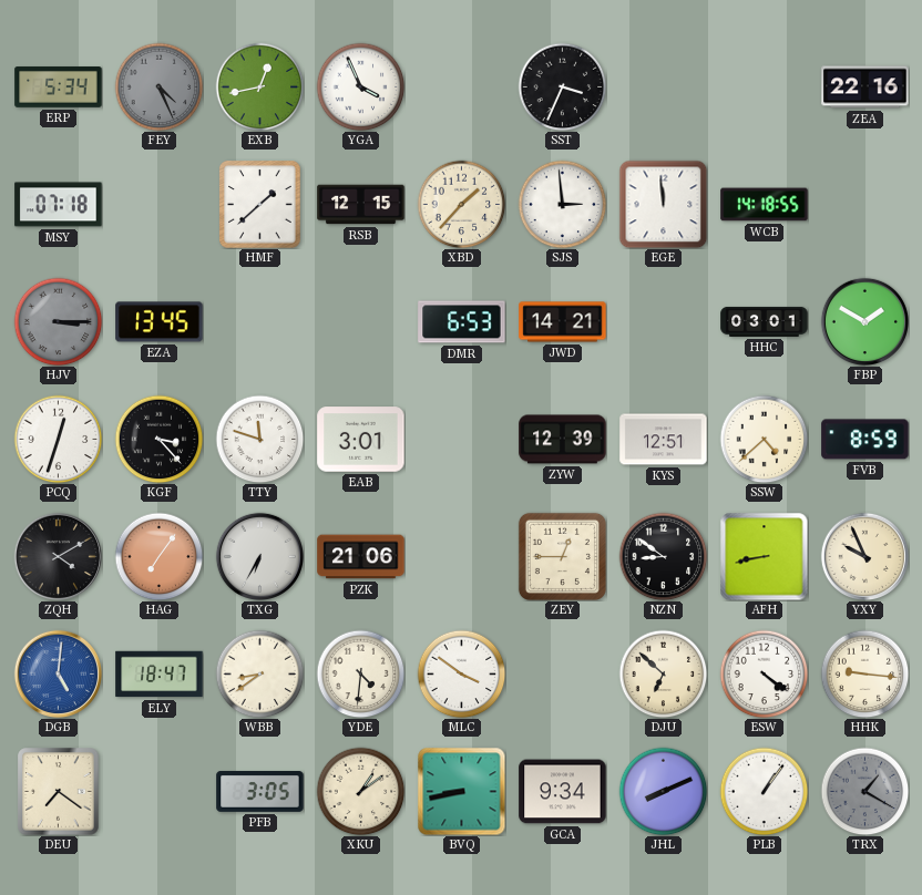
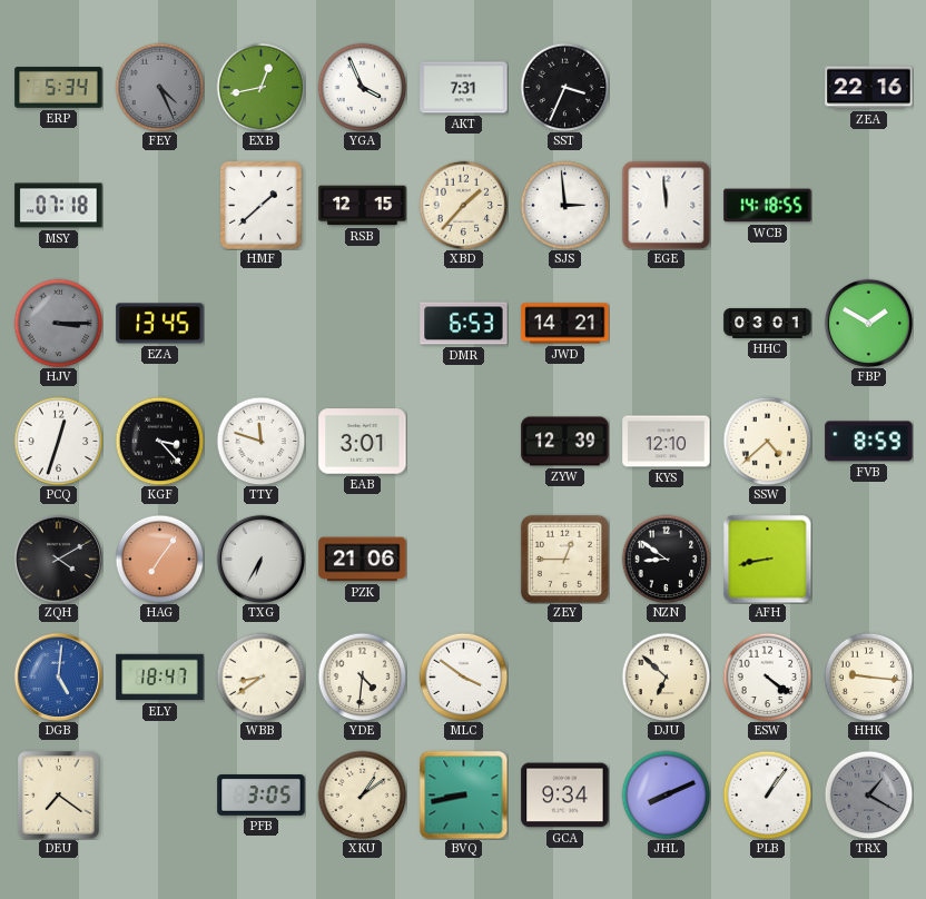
AKT: none -> 7:31 (464, 88)
KYS: 12:51 -> 12:10 (667, 442)
YXY: 9:56 -> none (864, 556)
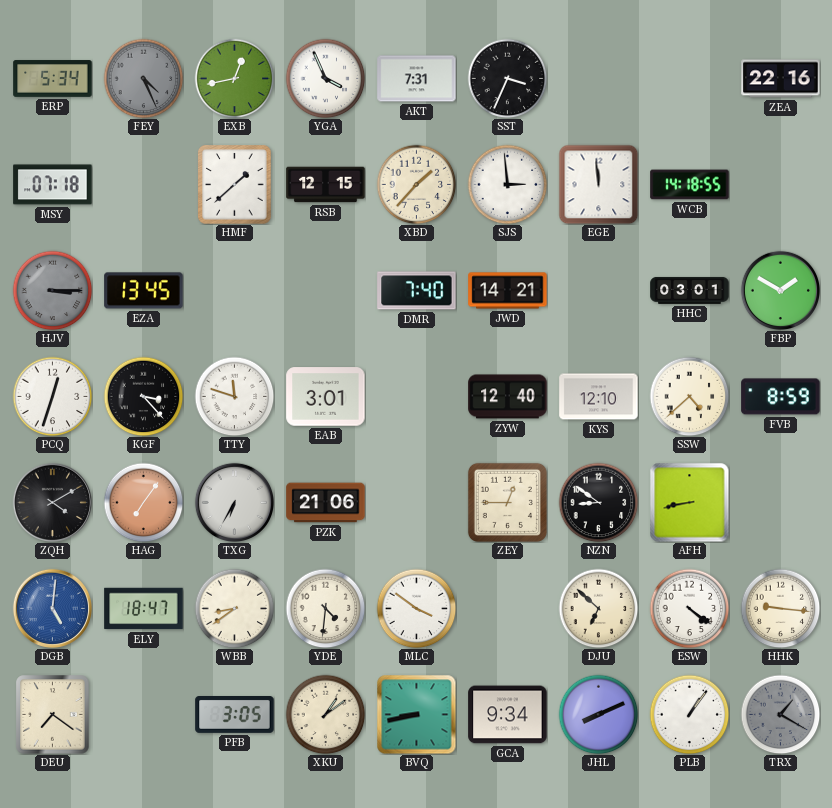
DMR: 6:53 -> 7:40 (417, 291)
ZYW: 12:39 -> 12:40 (508, 397)
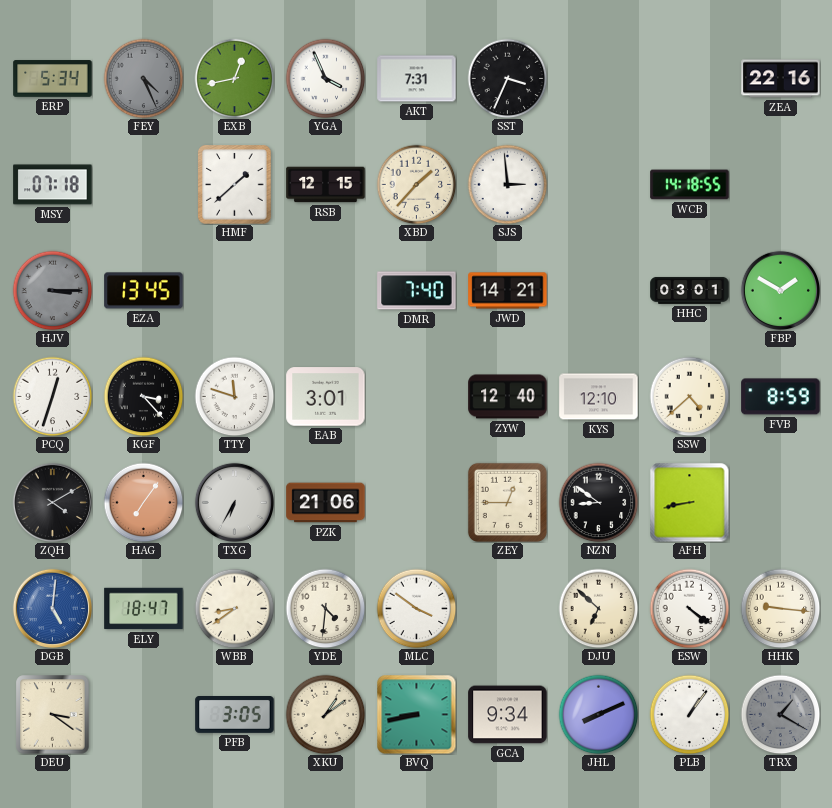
EGE: 11:59 -> none (598, 184)
DEU: 7:21 -> 3:21 (53, 715)
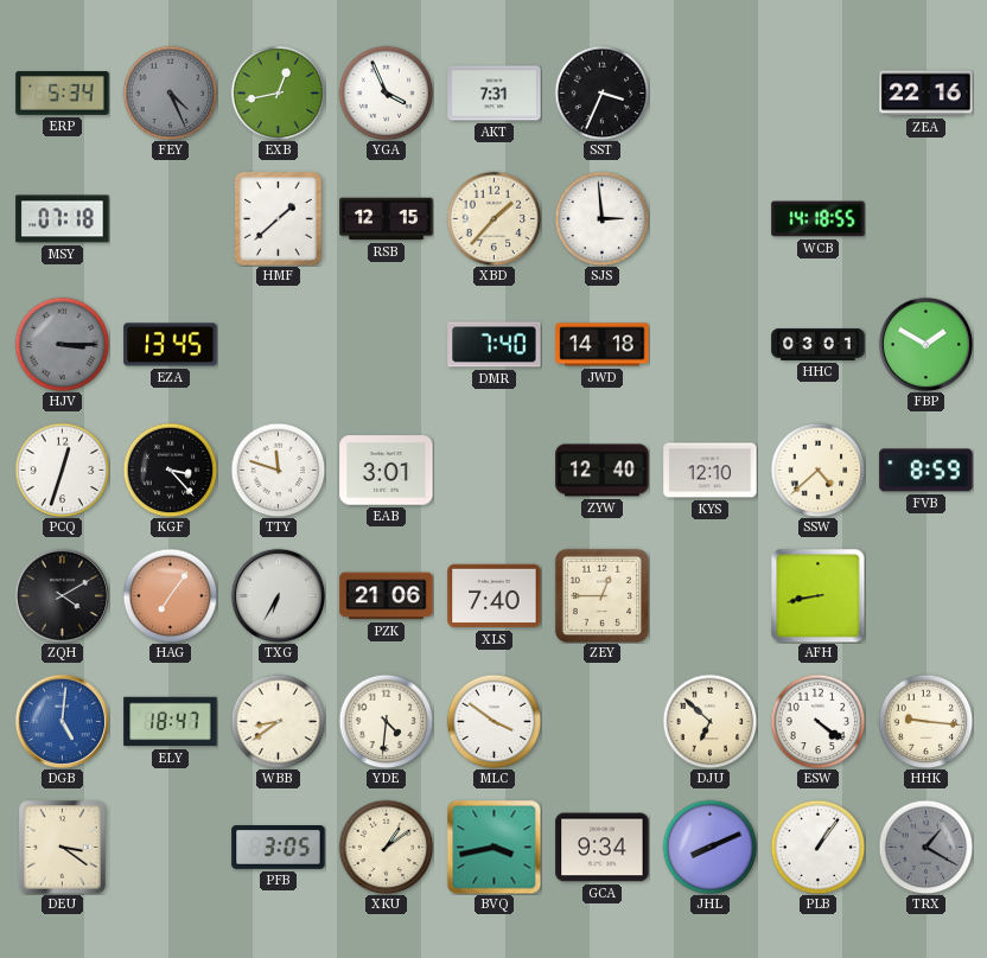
JWD: 14:21 -> 14:18 (603, 345)
XLS: none -> 7:40 (495, 596)
NZN: 8:51 -> none (598, 502)
BVQ: 8:43 -> 3:43 (493, 847)
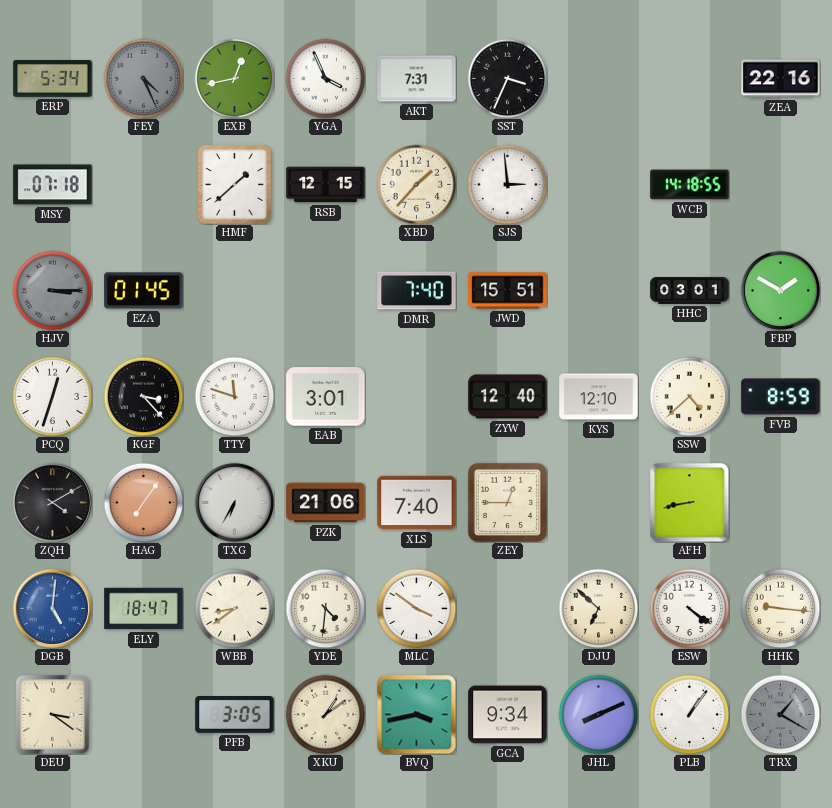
EZA: 13:45 -> 01:45 (144, 291)
JWD: 14:18 -> 15:51 (508, 291)
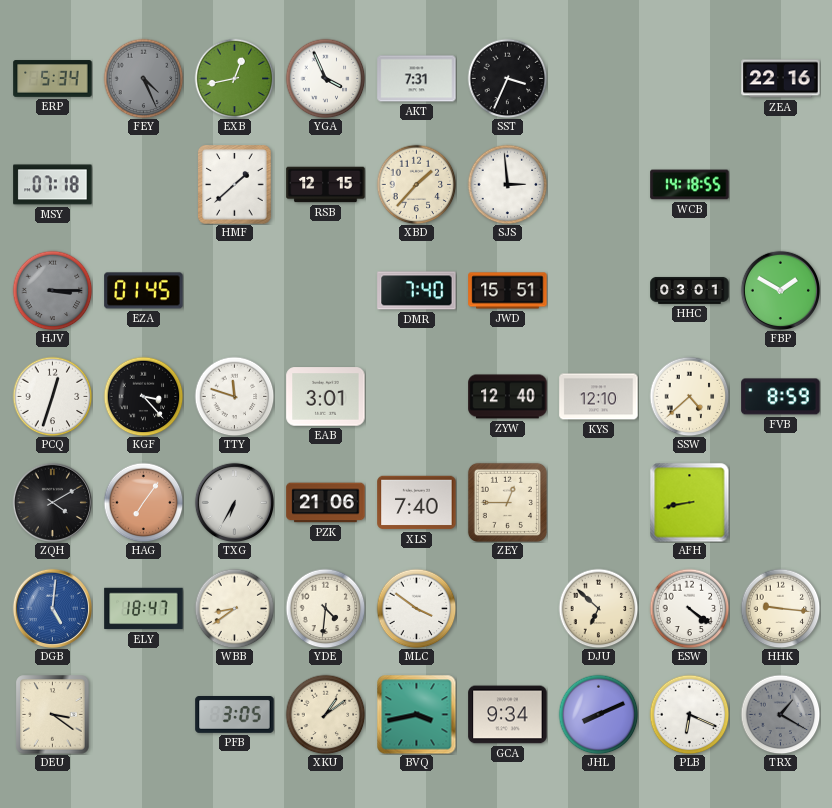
PLB: 1:06 -> 6:19 (689, 714)
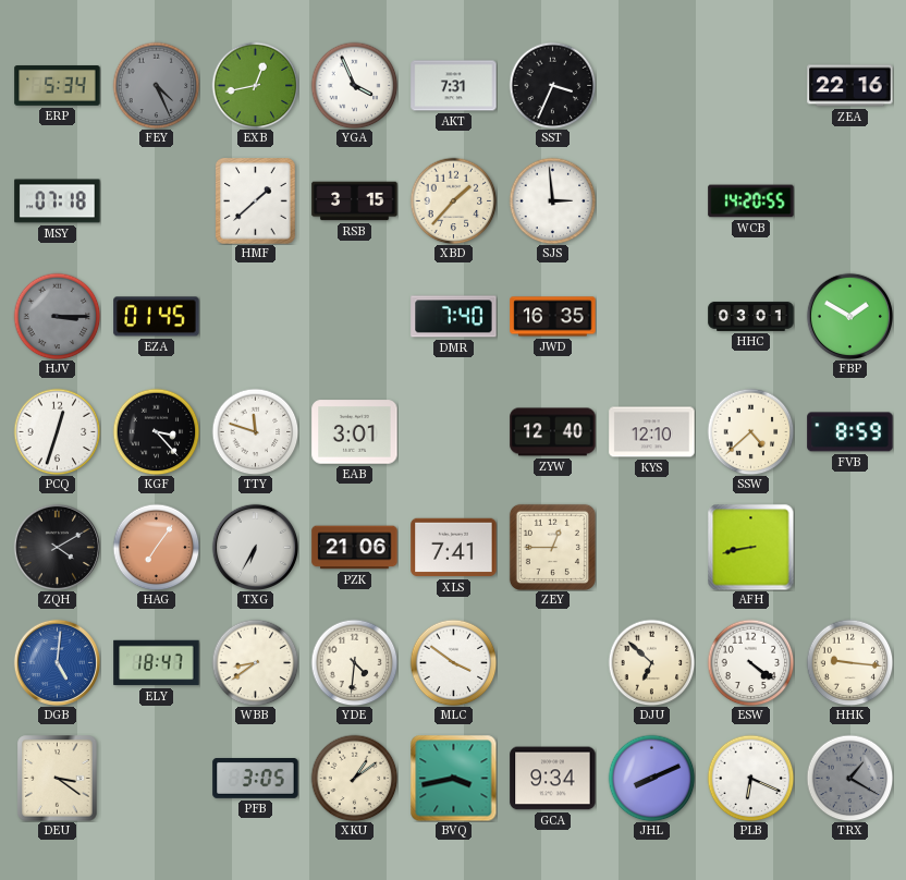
RSB: 12:15 -> 3:15 (355, 201)
WCB: 14:18 -> 14:20 (751, 201)
JWD: 15:51 -> 16:35 (553, 317)
XLS: 7:40 -> 7:41 (454, 548)
